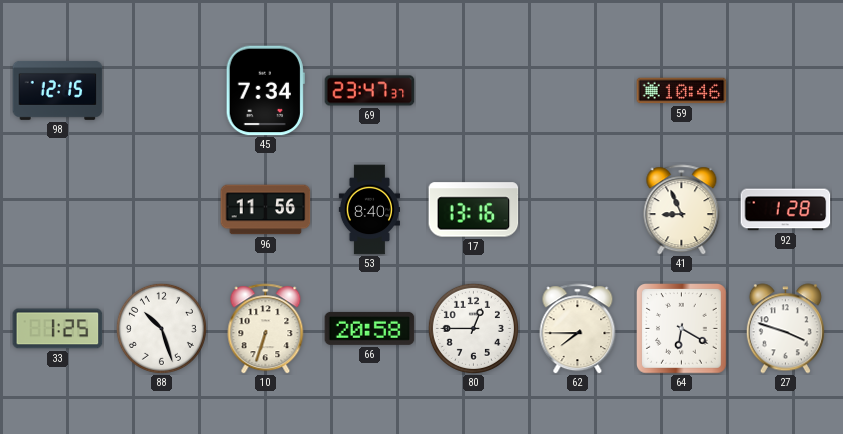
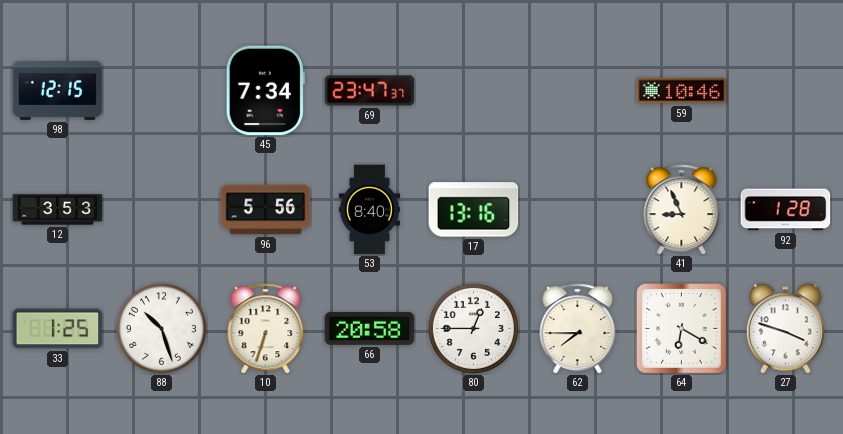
12: none -> 3:53 (58, 210)
96: 11:56 -> 5:56 (266, 210)
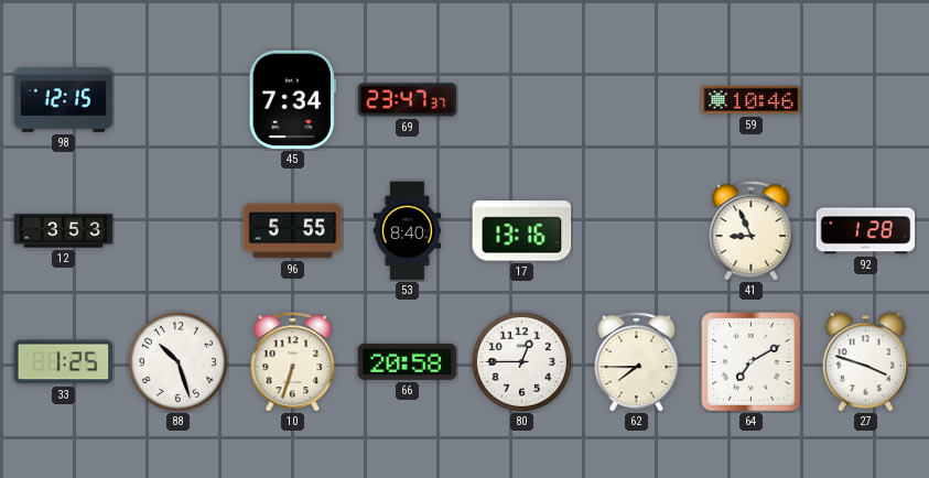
96: 5:56 -> 5:55 (293, 231)
64: 6:20 -> 7:10 (752, 362)
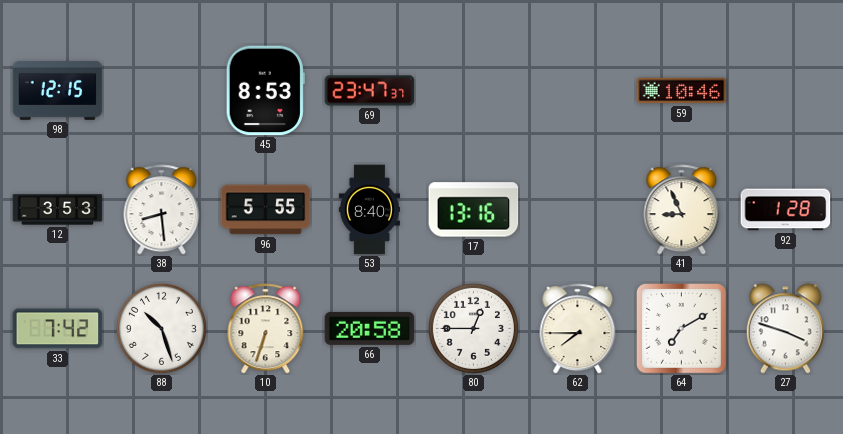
45: 7:34 -> 8:53 (265, 91)
38: none -> 8:29 (162, 210)
33: 1:25 -> 7:42 (58, 329)
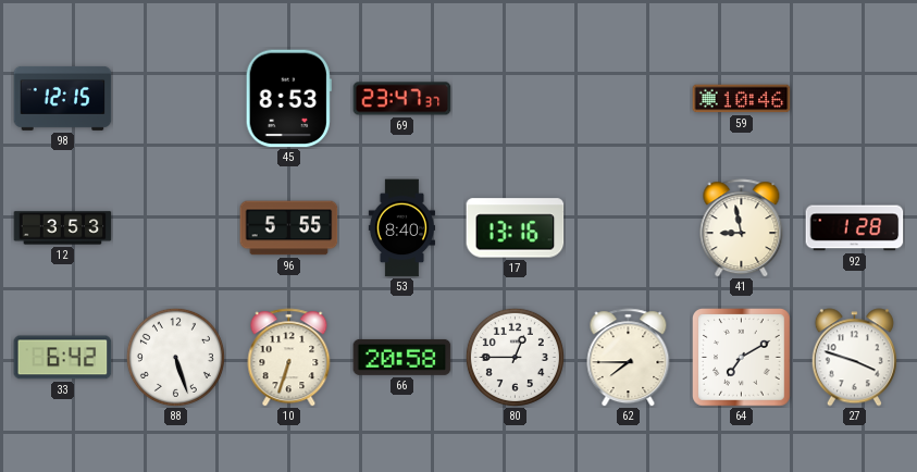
38: 8:29 -> none (162, 210)
41: 8:56 -> 8:58 (742, 228)
33: 7:42 -> 6:42 (63, 358)
88: 10:27 -> 5:27 (175, 357)
